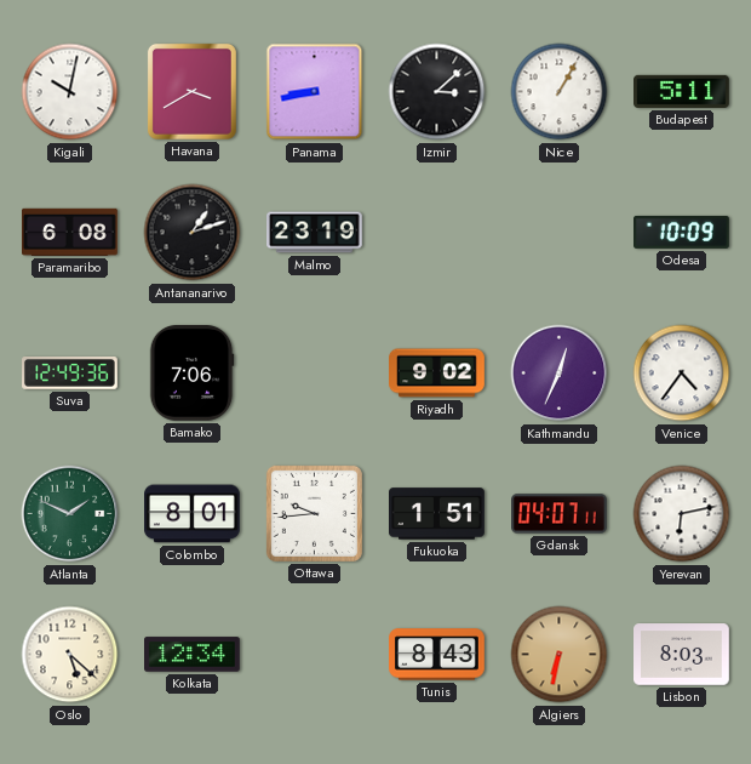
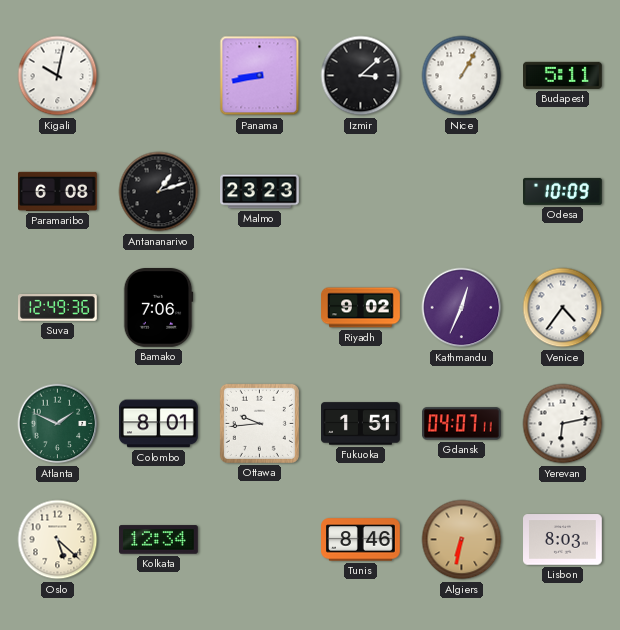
Havana: 3:40 -> none (191, 91)
Malmo: 23:19 -> 23:23 (260, 192)
Tunis: 8:43 -> 8:46 (361, 540)
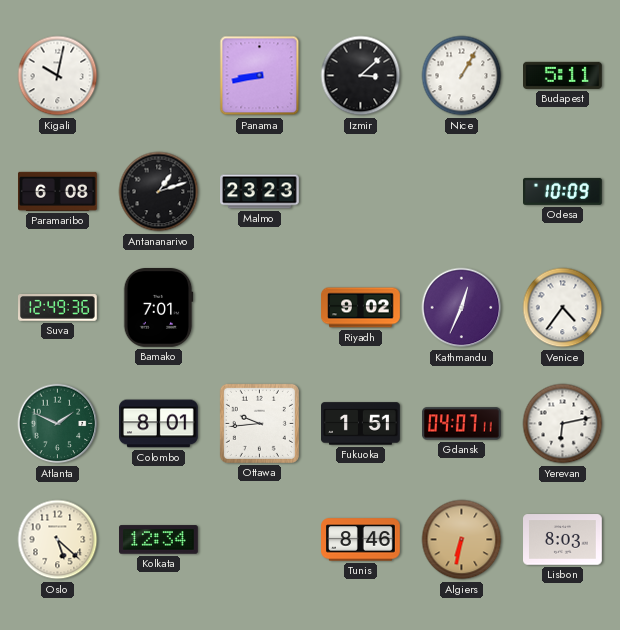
Bamako: 7:06 -> 7:01 (158, 308)
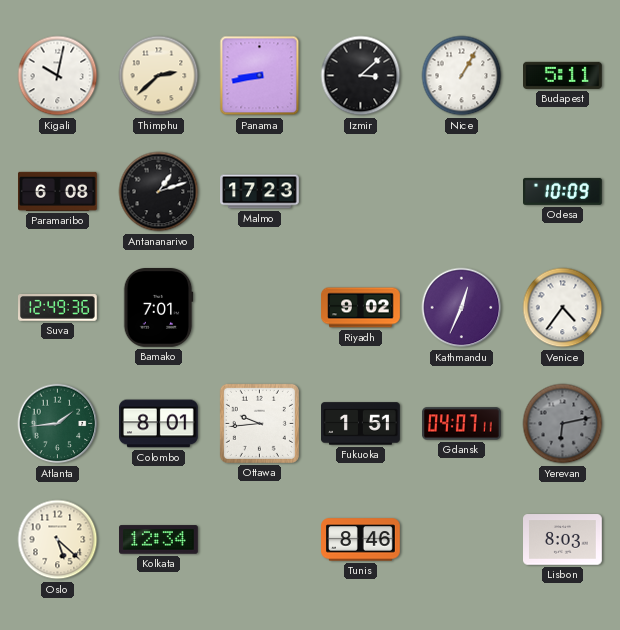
Thimphu: none -> 2:38 (159, 76)
Malmo: 23:23 -> 17:23 (260, 192)
Atlanta: 1:49 -> 1:44 (58, 424)
Yerevan dial: white -> grey (563, 424)
Algiers: 6:32 -> none (462, 540)
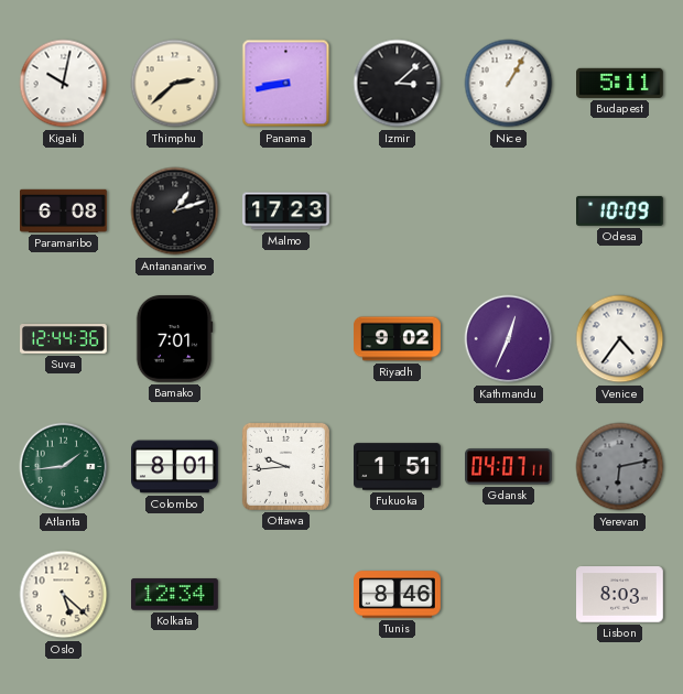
Suva: 12:49 -> 12:44 (64, 339)
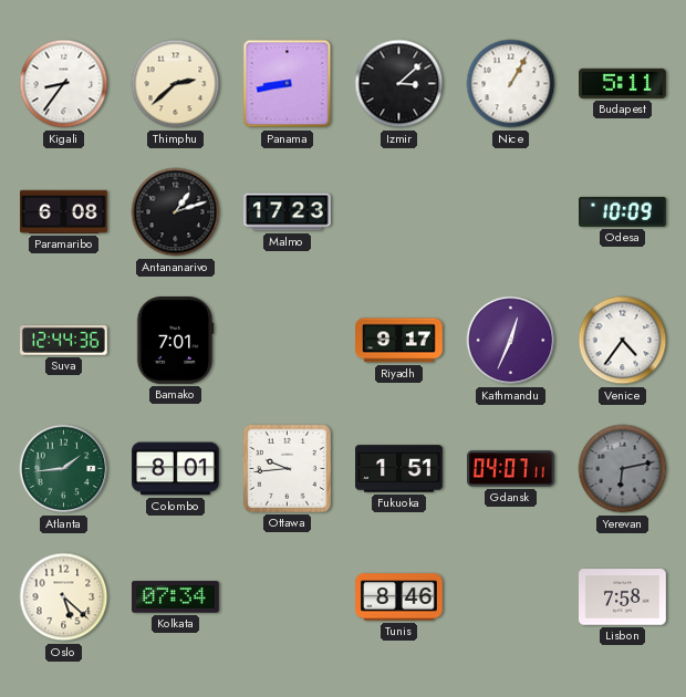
Kigali: 10:02 -> 8:36 (64, 84)
Riyadh: 9:02 -> 9:17 (399, 341)
Kolkata: 12:34 -> 07:34 (176, 597)
Lisbon: 8:03 -> 7:58 (623, 597)
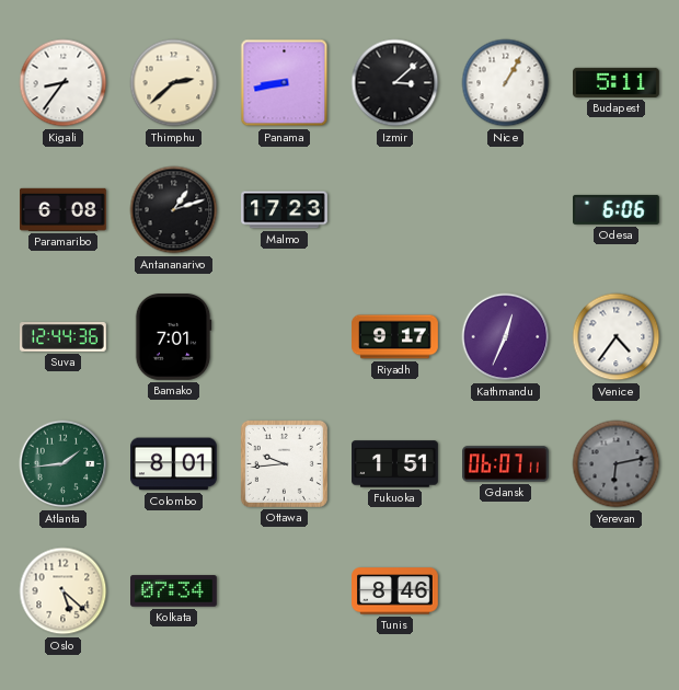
Odesa: 10:09 -> 6:06 (617, 209)
Gdansk: 04:07 -> 06:07 (506, 464)
Lisbon: 7:58 -> none (623, 597)
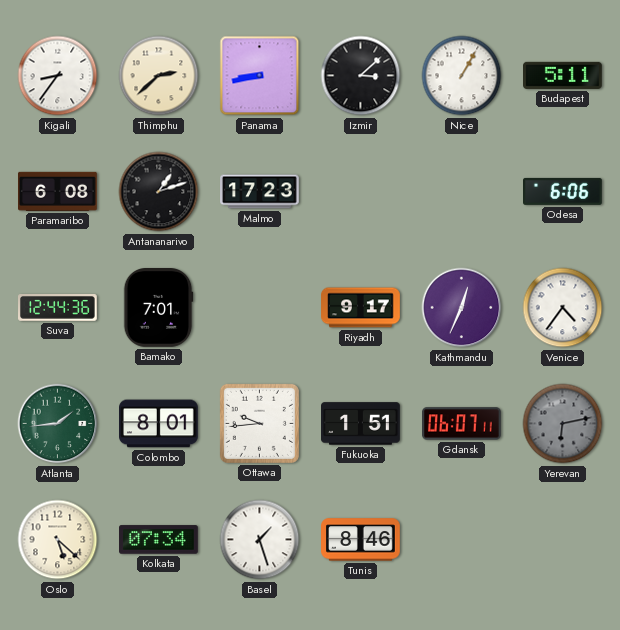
Basel: none -> 1:27 (260, 540)
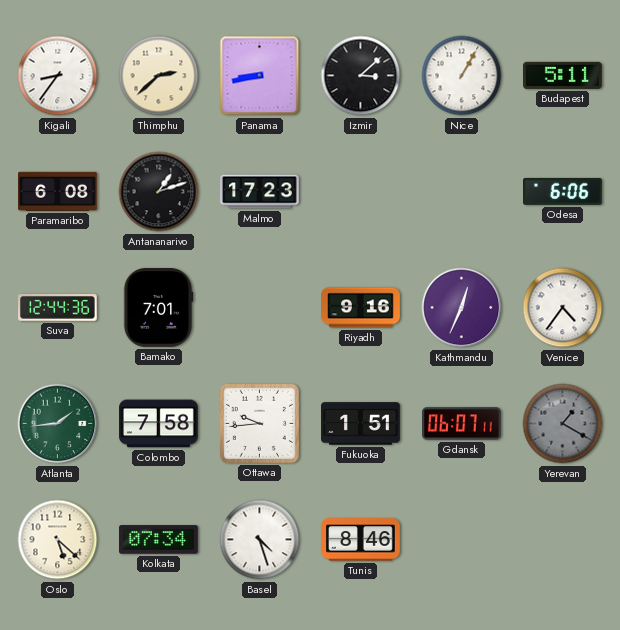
Riyadh: 9:17 -> 9:16 (361, 308)
Colombo: 8:01 -> 7:58 (159, 424)
Yerevan: 6:13 -> 1:20 (563, 424)
Basel: 1:27 -> 4:27 (260, 540)
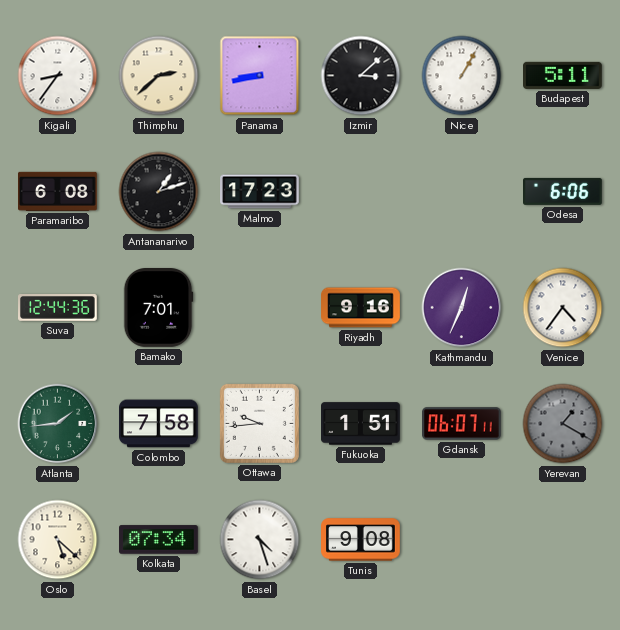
Tunis: 8:46 -> 9:08 (361, 540)
